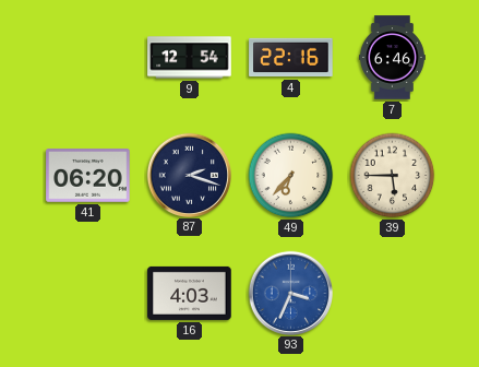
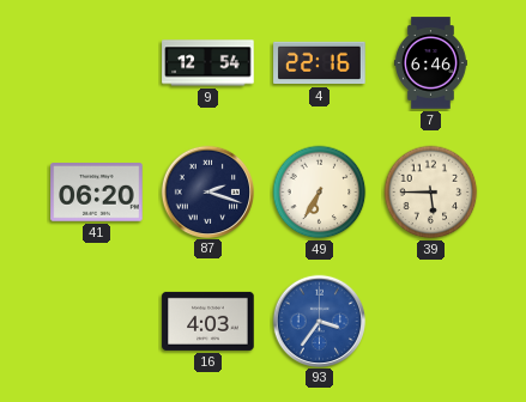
49: 6:37 -> 6:35 (320, 193)
93: 3:34 -> 3:36 (319, 321)
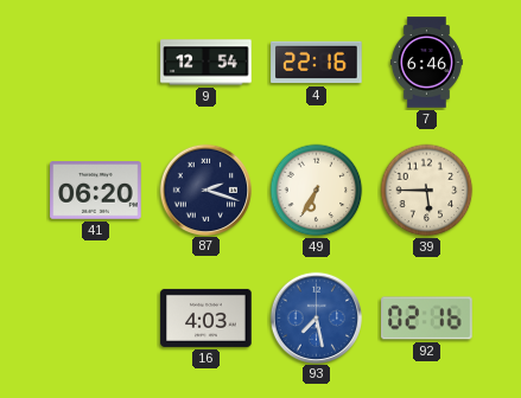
93: 3:36 -> 7:28 (316, 317)
92: none -> 02:16 (427, 319)
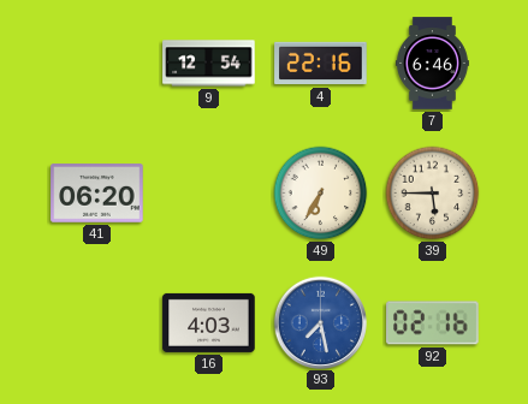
87: 2:18 -> none (205, 190)
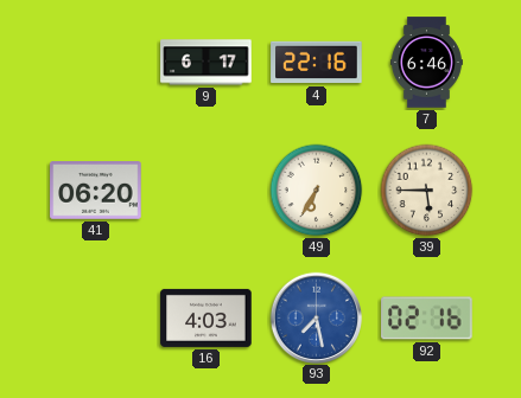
9: 12:54 -> 6:17 (207, 63)
